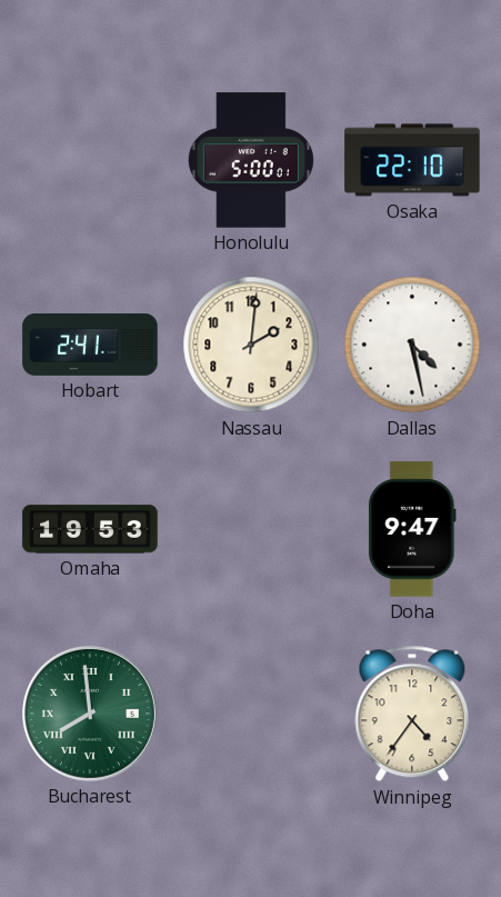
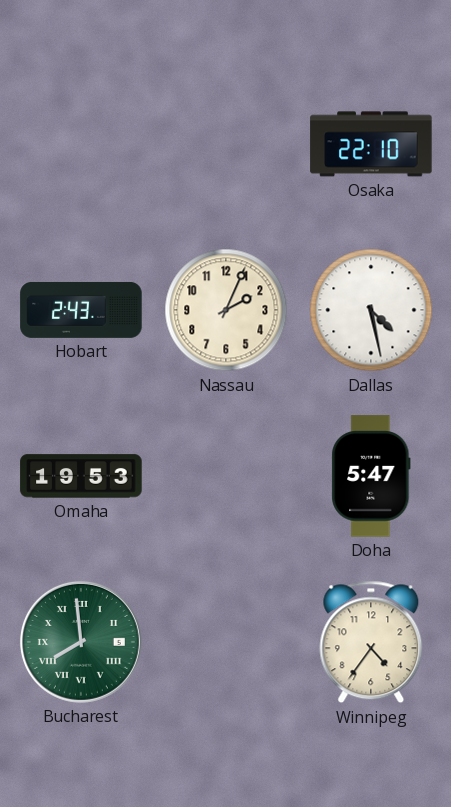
Honolulu: 5:00 -> none (251, 160)
Hobart: 2:41 -> 2:43 (81, 310)
Nassau: 2:01 -> 2:04 (226, 310)
Doha: 9:47 -> 5:47 (371, 476)
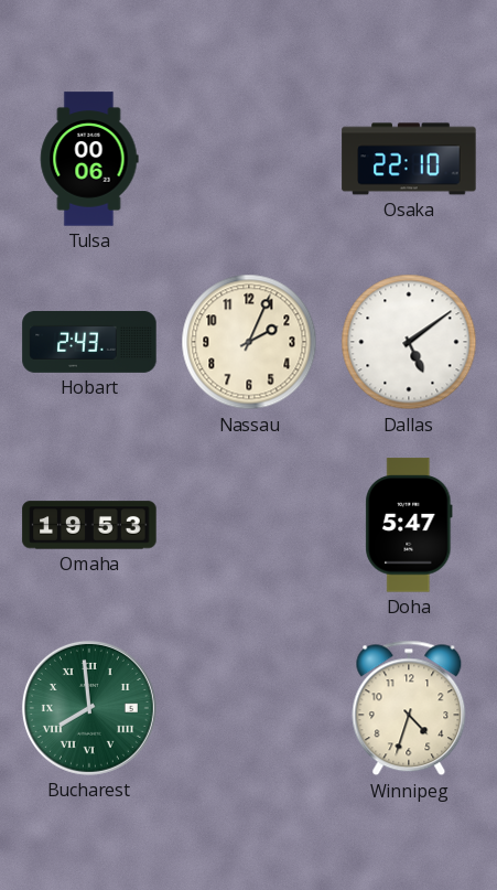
Tulsa: none -> 00:06 (89, 159)
Dallas: 4:28 -> 5:09 (409, 342)
Winnipeg: 4:36 -> 4:33 (409, 708)
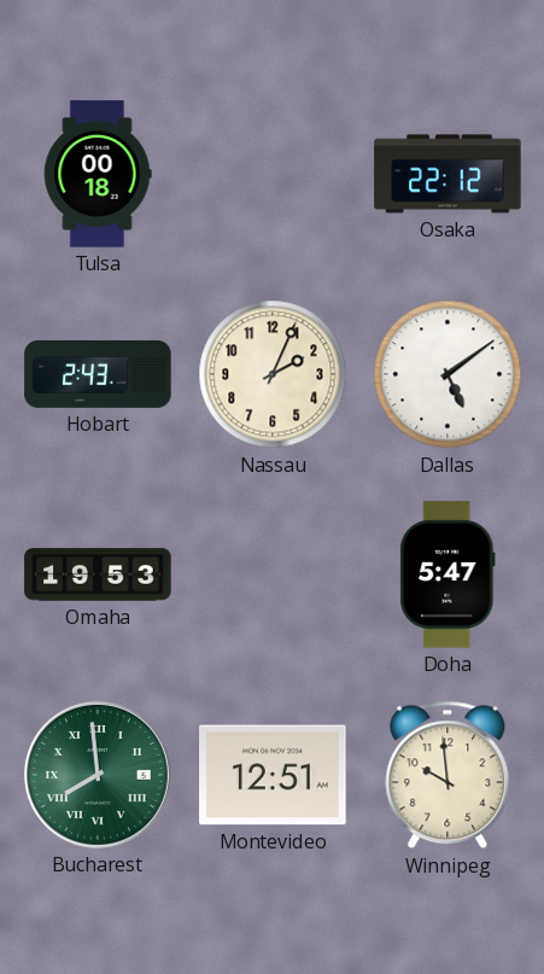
Tulsa: 00:06 -> 00:18 (98, 174)
Osaka: 22:10 -> 22:12 (448, 174)
Montevideo: none -> 12:51 (273, 775)
Winnipeg: 4:33 -> 9:59 (448, 775)
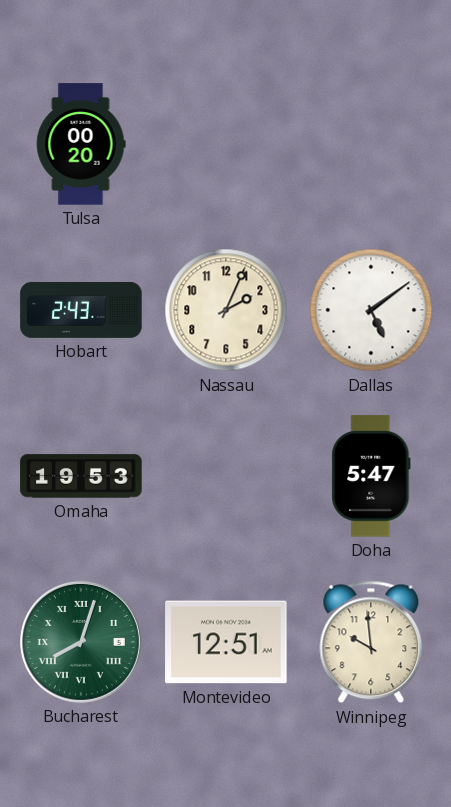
Tulsa: 00:18 -> 00:20 (81, 144)
Osaka: 22:12 -> none (448, 174)
Bucharest: 7:59 -> 8:03 (81, 642)
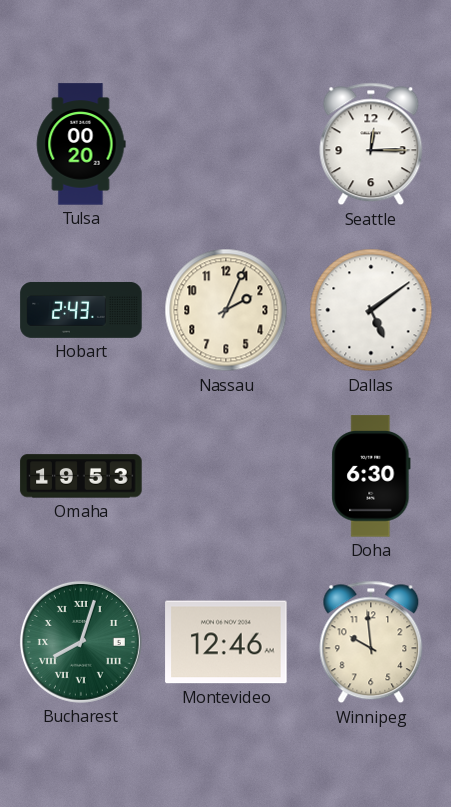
Seattle: none -> 12:15 (371, 144)
Doha: 5:47 -> 6:30 (371, 476)
Montevideo: 12:51 -> 12:46 (226, 642)
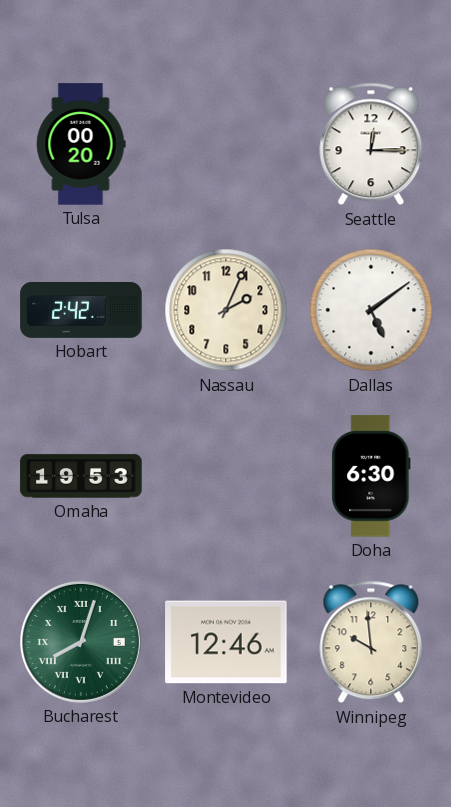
Hobart: 2:43 -> 2:42 (81, 310)
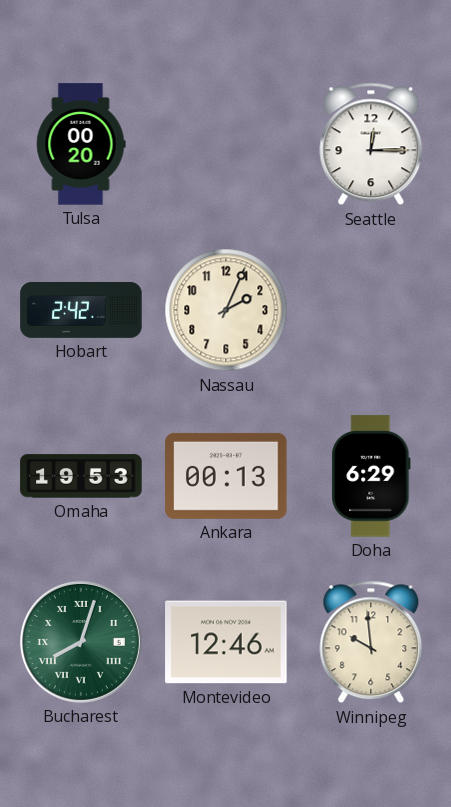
Dallas: 5:09 -> none (371, 310)
Ankara: none -> 00:13 (226, 476)
Doha: 6:30 -> 6:29 (371, 476)
